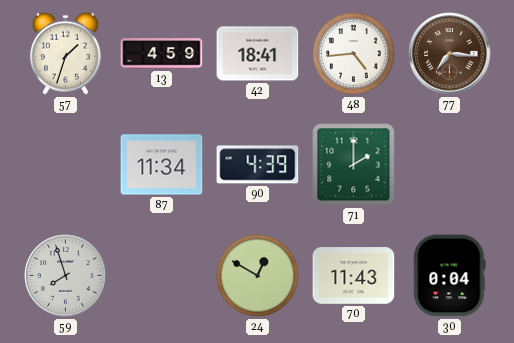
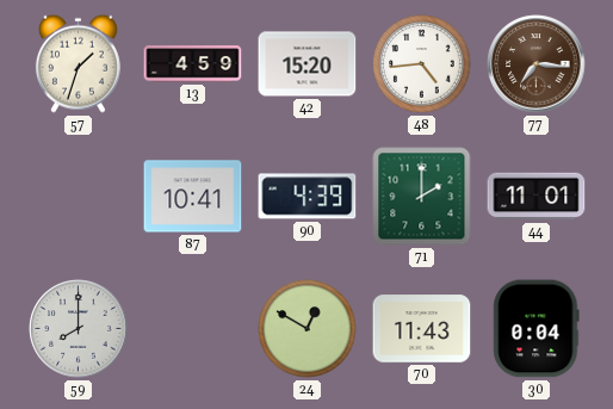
42: 18:41 -> 15:20 (308, 64)
87: 11:34 -> 10:41 (193, 197)
44: none -> 11:01 (537, 197)
59: 7:57 -> 8:00 (79, 329)
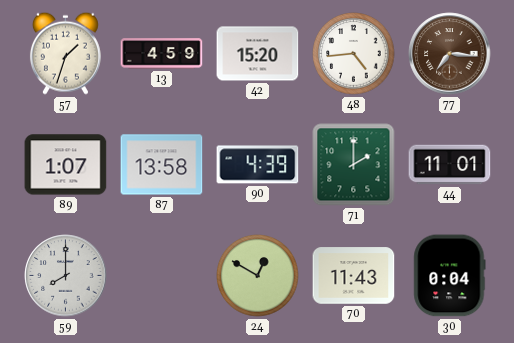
89: none -> 1:07 (66, 165)
87: 10:41 -> 13:58 (162, 165)
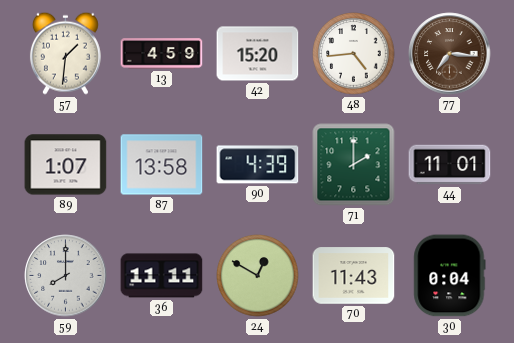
57: 1:33 -> 1:31 (65, 53)
36: none -> 11:11 (162, 276)
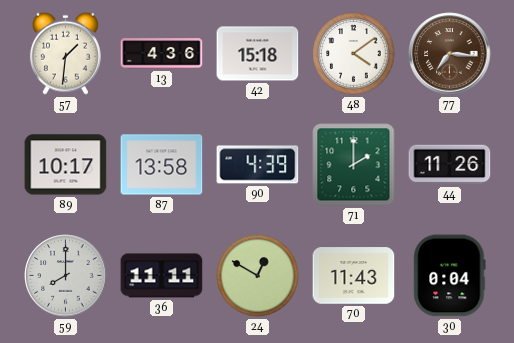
13: 4:59 -> 4:36 (162, 54)
42: 15:20 -> 15:18 (258, 54)
48: 4:44 -> 4:09 (354, 54)
89: 1:07 -> 10:17 (66, 165)
44: 11:01 -> 11:26 (450, 165)
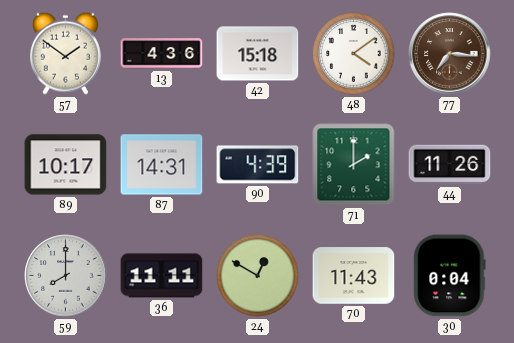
57: 1:31 -> 1:51 (65, 53)
87: 13:58 -> 14:31 (162, 165)
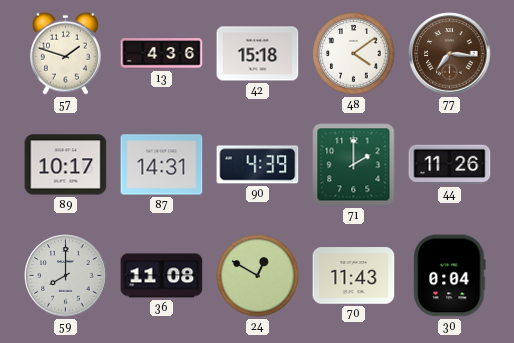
57: 1:51 -> 1:48 (65, 53)
36: 11:11 -> 11:08 (162, 276)
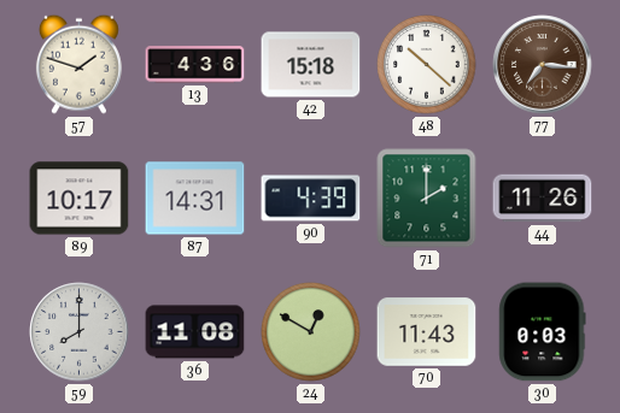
48: 4:09 -> 10:22 (427, 65)
30: 0:04 -> 0:03 (543, 332)
